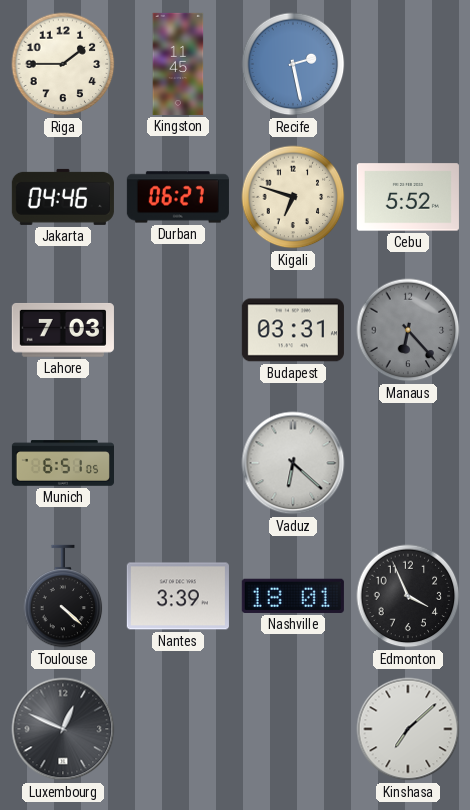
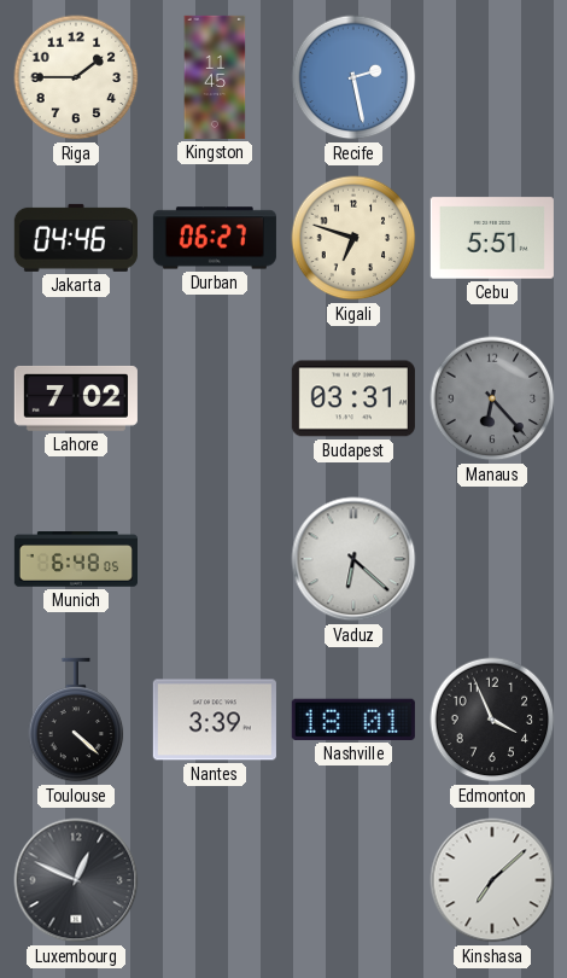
Cebu: 5:52 -> 5:51 (492, 238)
Lahore: 7:03 -> 7:02 (76, 398)
Munich: 6:51 -> 6:48 (75, 559)
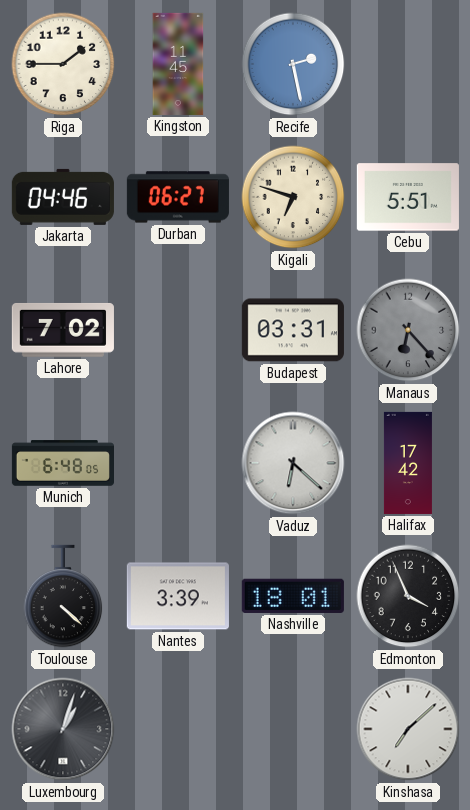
Halifax: none -> 17:42 (408, 463)
Luxembourg: 12:49 -> 1:03 (63, 729)
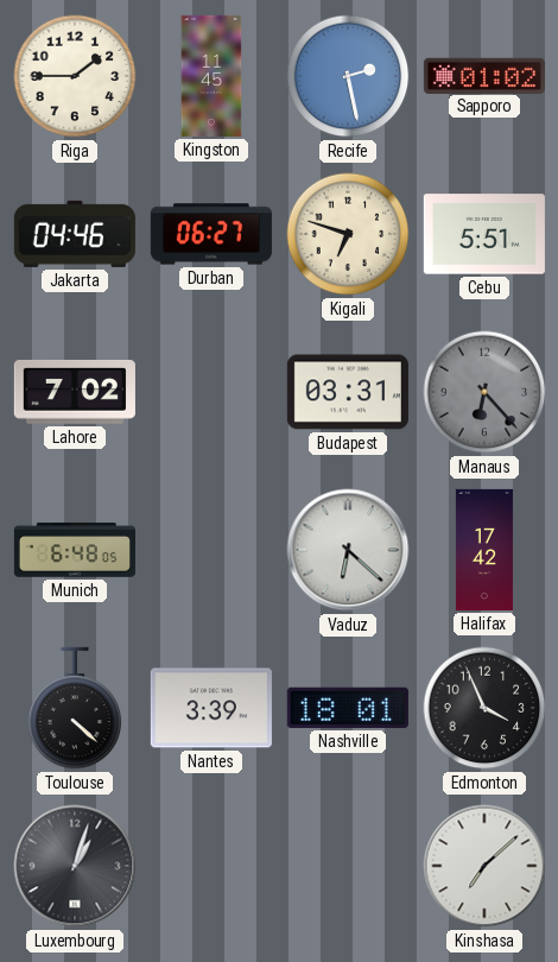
Sapporo: none -> 01:02 (484, 75)
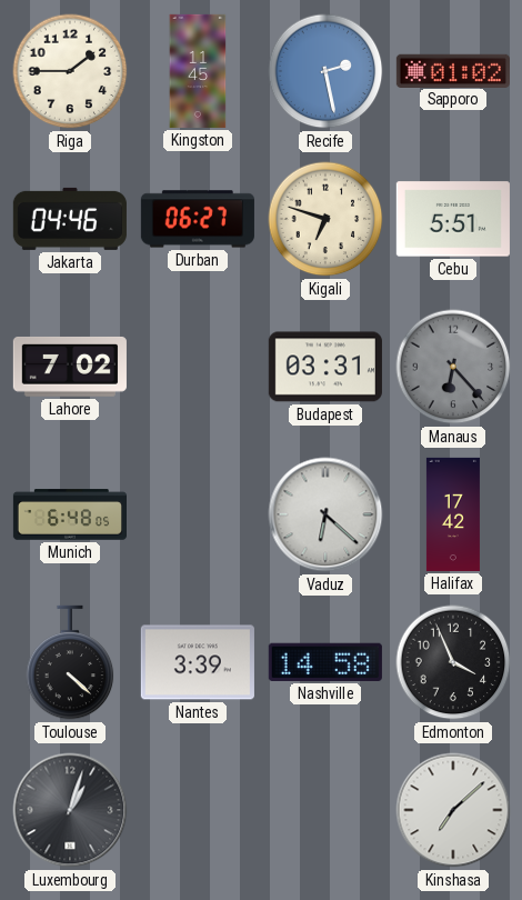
Nashville: 18:01 -> 14:58 (325, 662)
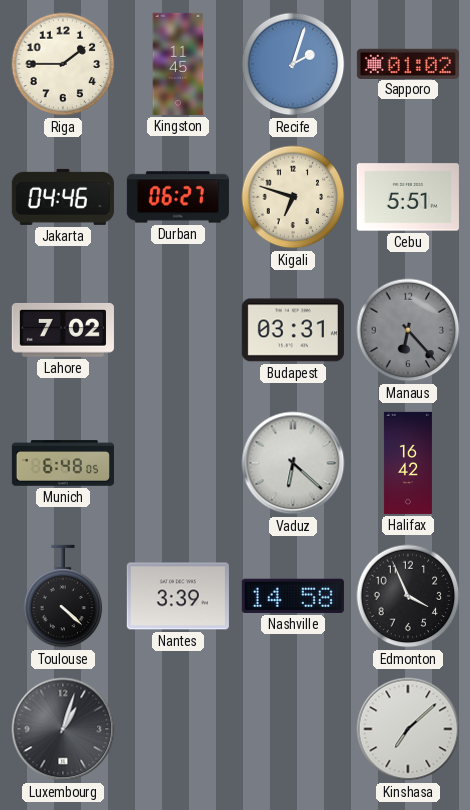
Recife: 2:28 -> 2:03 (293, 64)
Halifax: 17:42 -> 16:42 (408, 463)
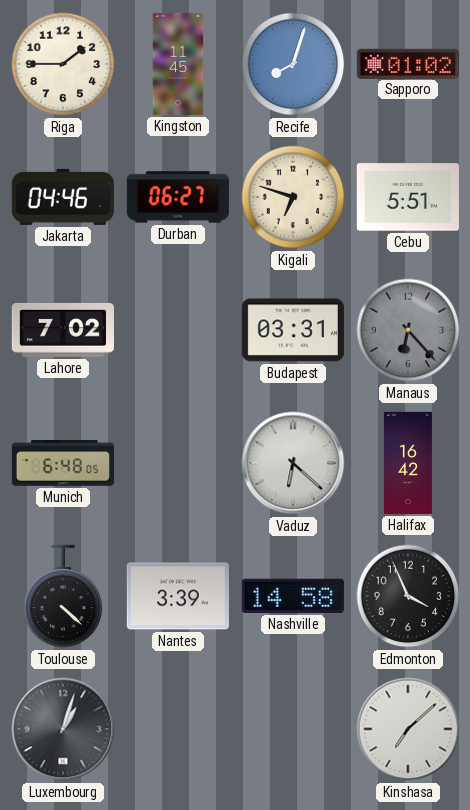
Recife: 2:03 -> 8:03 (293, 64)
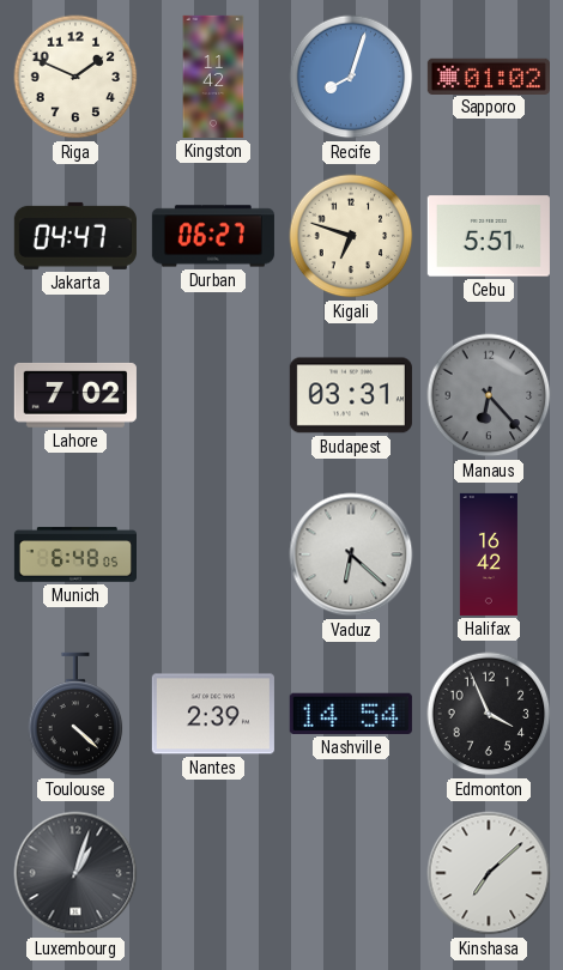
Riga: 1:45 -> 1:49 (75, 77)
Kingston: 11:45 -> 11:42 (213, 77)
Jakarta: 04:46 -> 04:47 (75, 236)
Nantes: 3:39 -> 2:39 (213, 714)
Nashville: 14:58 -> 14:54 (351, 714)
